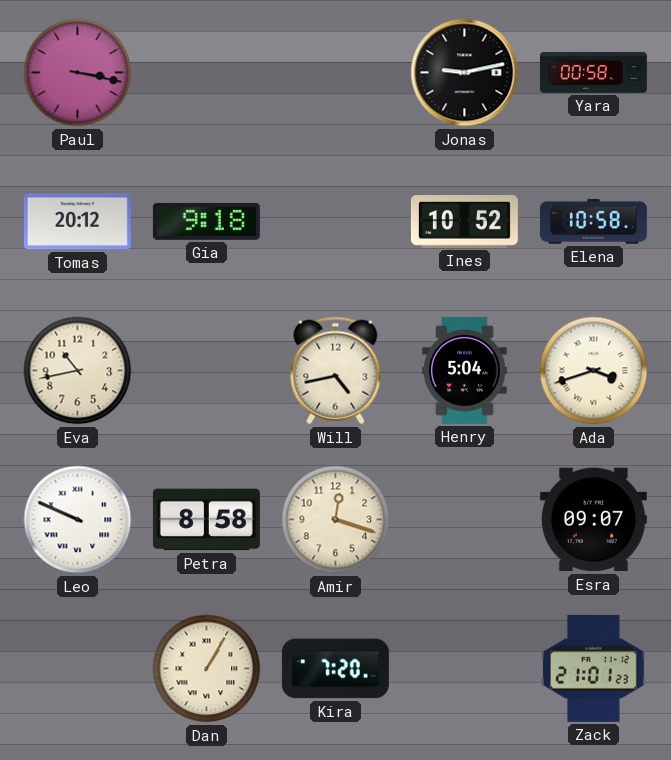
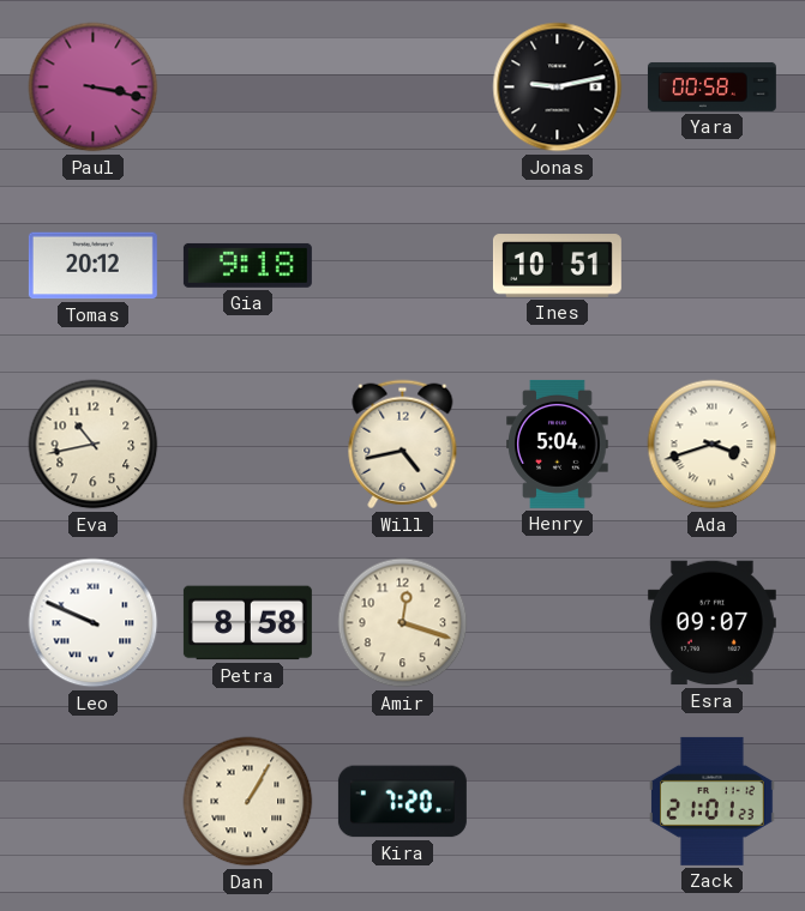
Ines: 10:52 -> 10:51 (557, 266)
Elena: 10:58 -> none (593, 222)
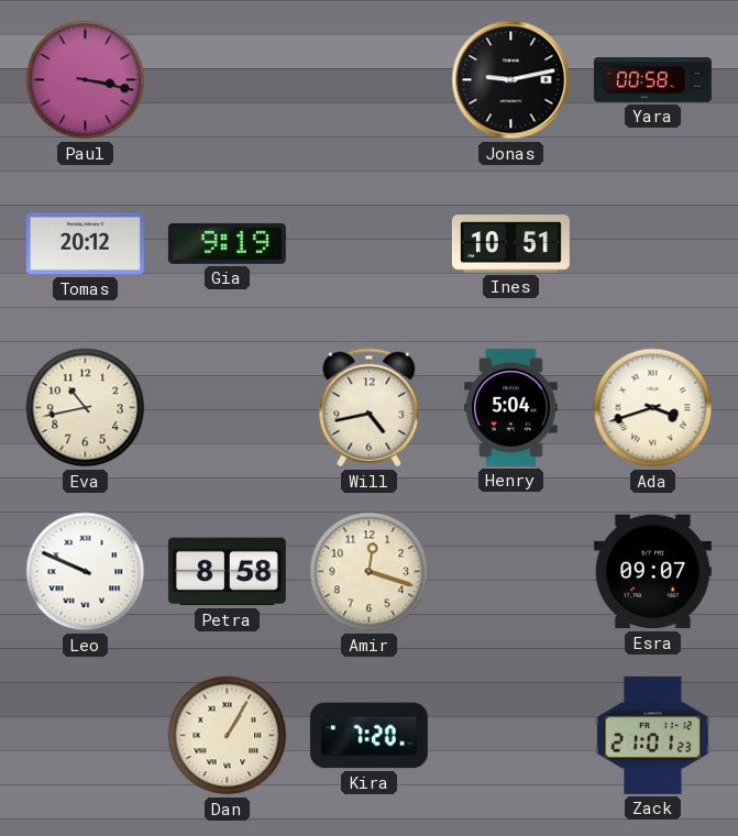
Gia: 9:18 -> 9:19 (227, 243)
